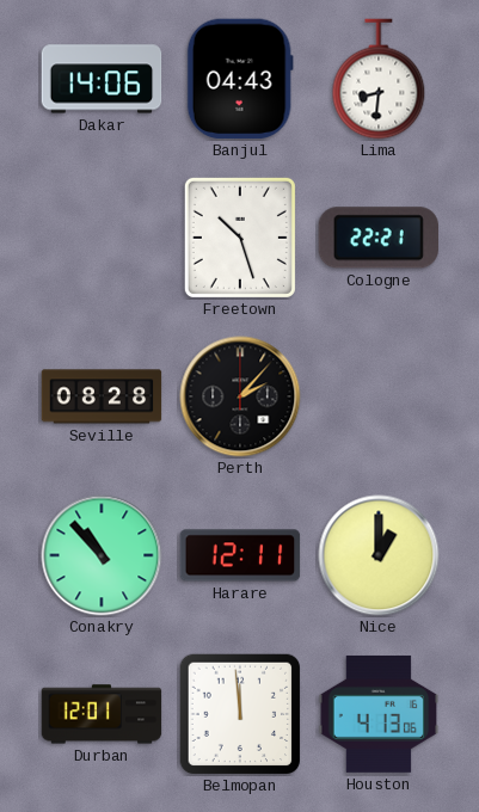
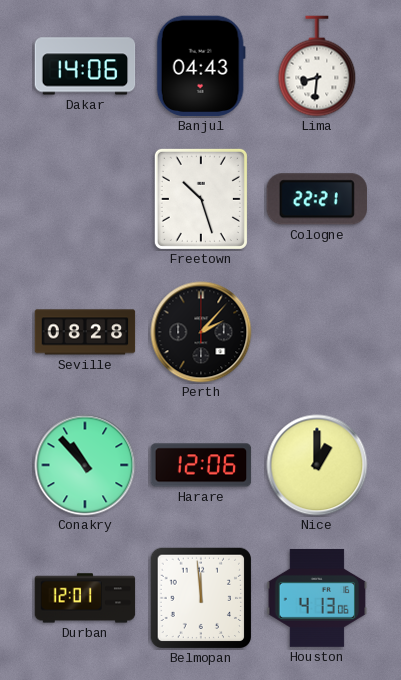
Harare: 12:11 -> 12:06 (201, 465)
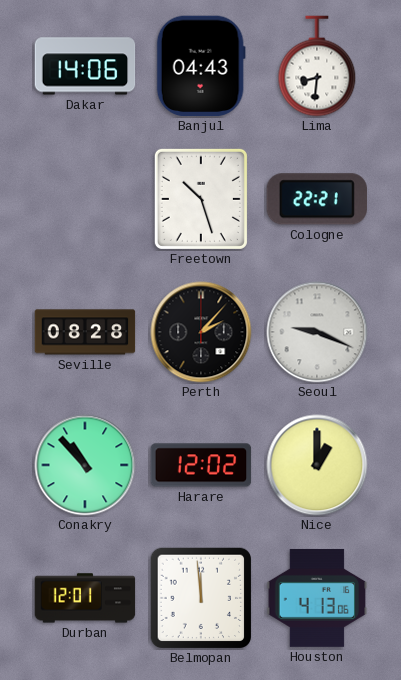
Seoul: none -> 9:19 (317, 332)
Harare: 12:06 -> 12:02 (201, 465)
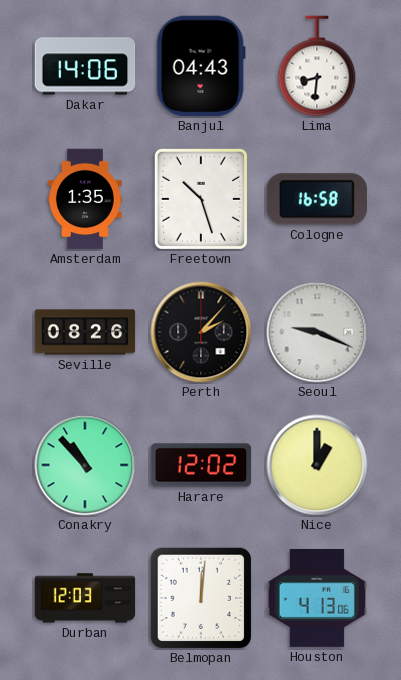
Amsterdam: none -> 1:35 (85, 199)
Cologne: 22:21 -> 16:58 (316, 199)
Seville: 08:28 -> 08:26 (85, 332)
Durban: 12:01 -> 12:03 (85, 598)
Belmopan: 11:59 -> 12:01 (201, 598)
